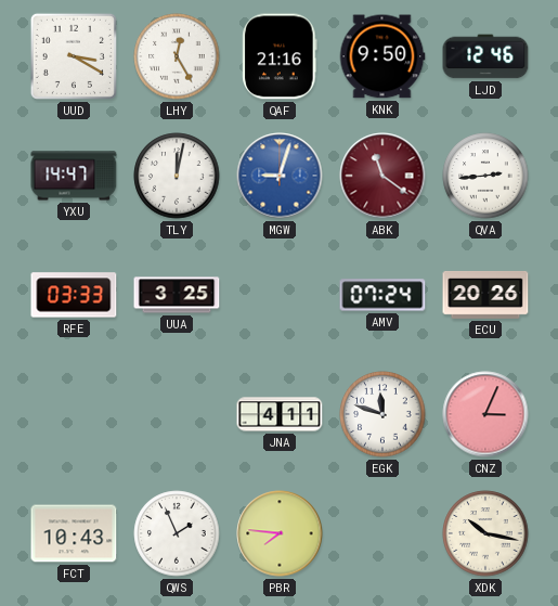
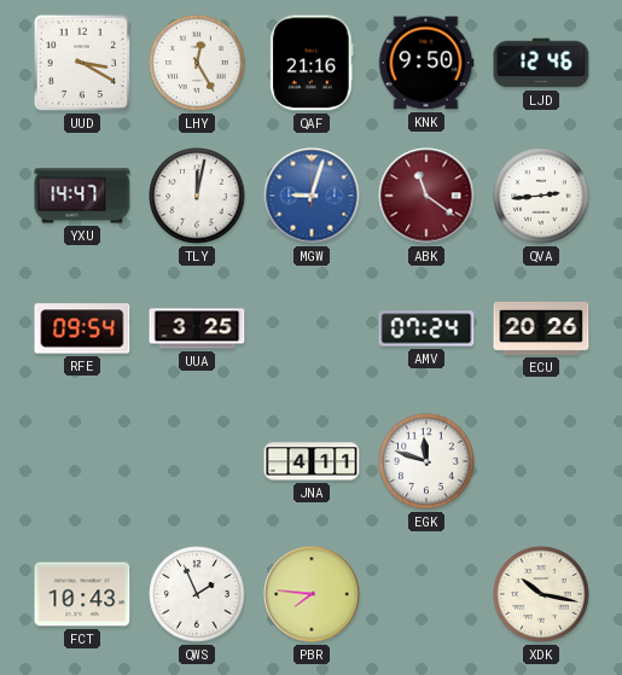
RFE: 03:33 -> 09:54 (82, 328)
CNZ: 3:04 -> none (485, 414)
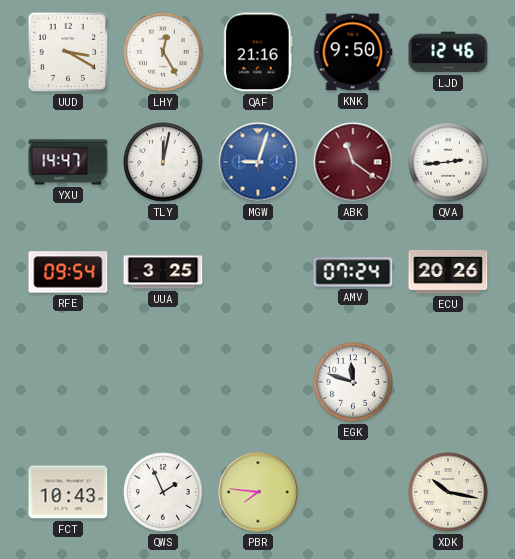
JNA: 4:11 -> none (312, 461)
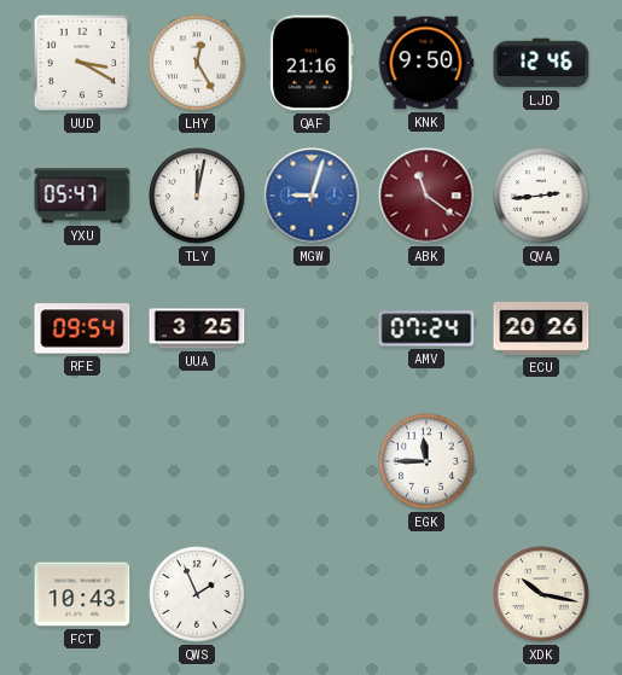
YXU: 14:47 -> 05:47 (82, 196)
EGK: 11:48 -> 11:45 (426, 461)
PBR: 7:46 -> none (258, 492)
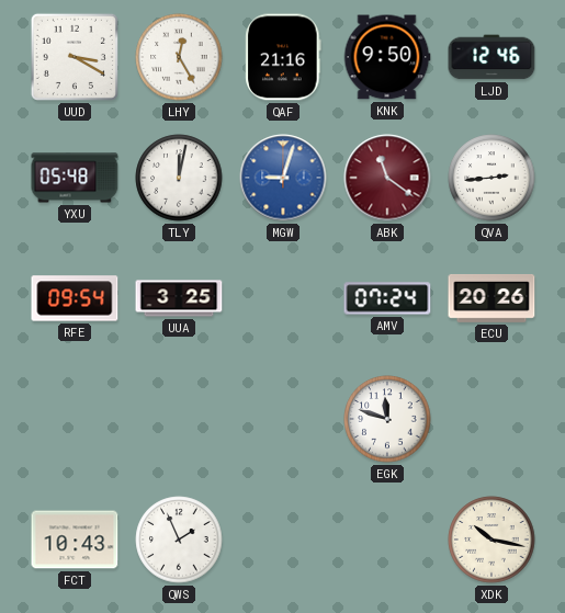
YXU: 05:47 -> 05:48 (75, 178)
EGK: 11:45 -> 11:48 (387, 419)
